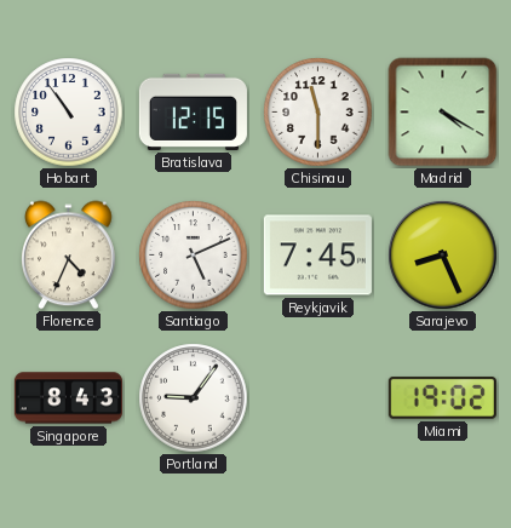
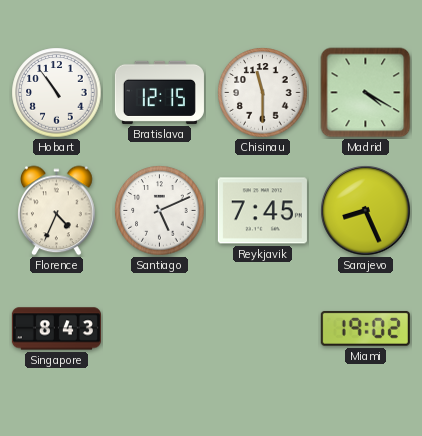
Portland: 9:06 -> none (194, 398)
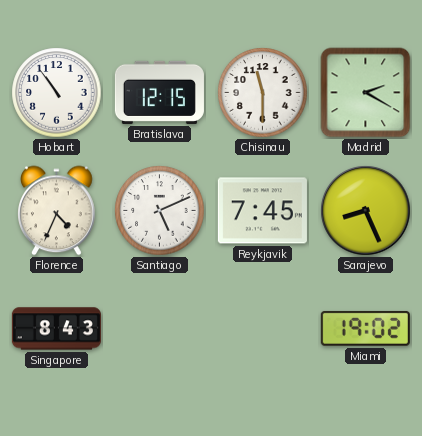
Madrid: 4:20 -> 2:20 (366, 93)
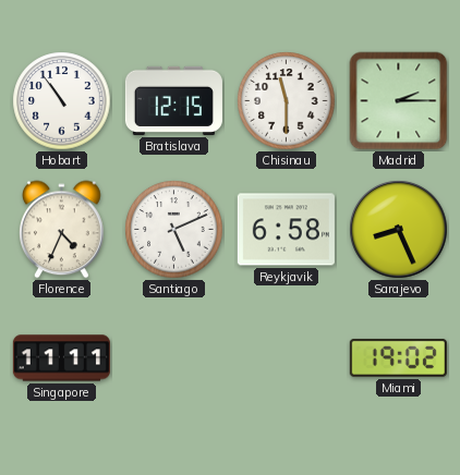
Madrid: 2:20 -> 2:15 (399, 101)
Reykjavik: 7:45 -> 6:58 (286, 230)
Singapore: 8:43 -> 11:11 (61, 358)
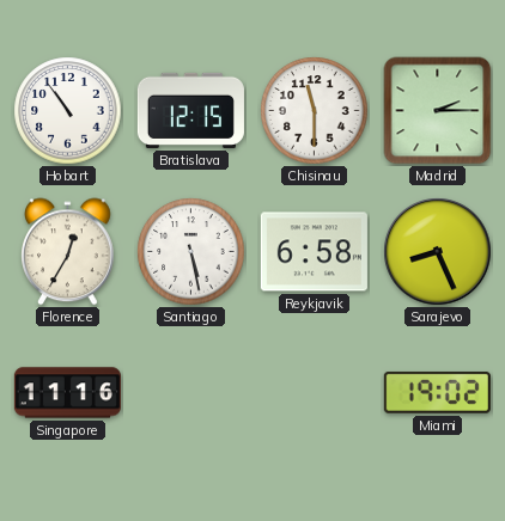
Florence: 4:34 -> 12:35 (68, 252)
Santiago: 5:11 -> 5:28 (191, 252)
Singapore: 11:11 -> 11:16 (67, 393)
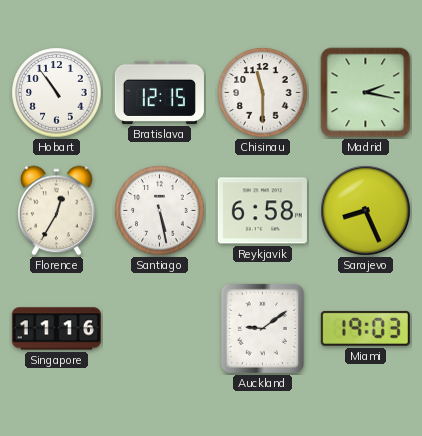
Madrid: 2:15 -> 2:17 (366, 93)
Auckland: none -> 9:09 (262, 328)
Miami: 19:02 -> 19:03 (365, 328)
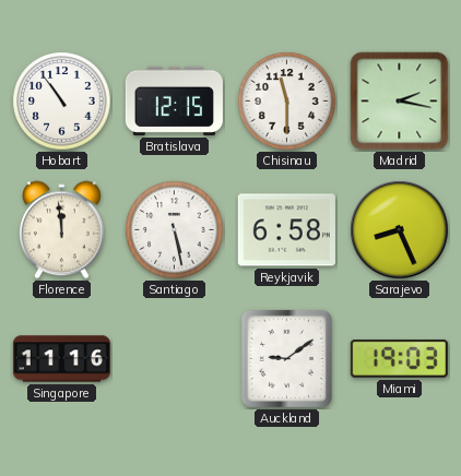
Florence: 12:35 -> 11:59 (62, 230)
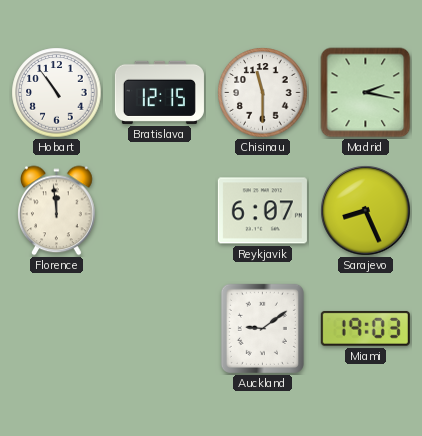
Santiago: 5:28 -> none (175, 230)
Reykjavik: 6:58 -> 6:07 (262, 211)
Singapore: 11:16 -> none (61, 359)
